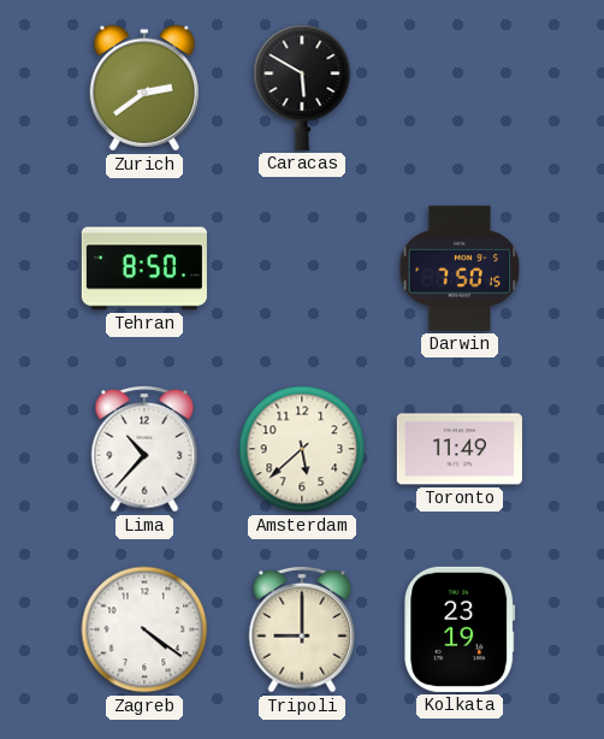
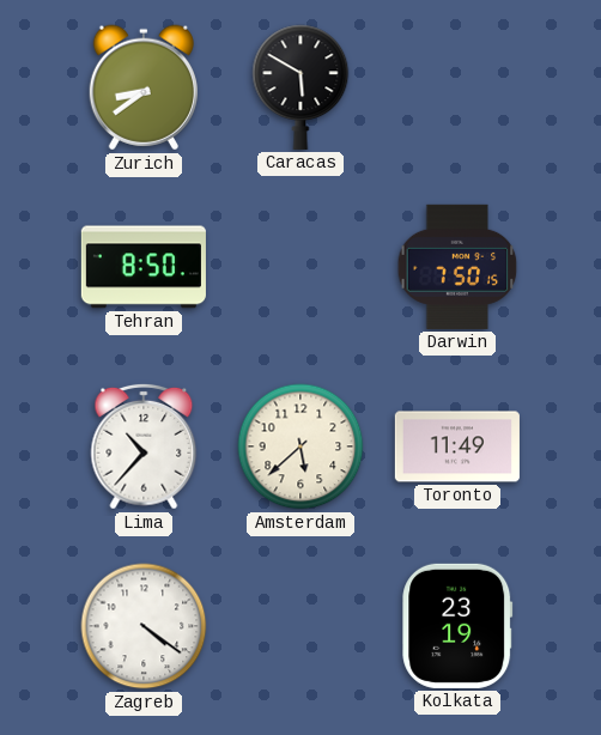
Zurich: 2:39 -> 8:39 (144, 87)
Tripoli: 9:00 -> none (302, 629)
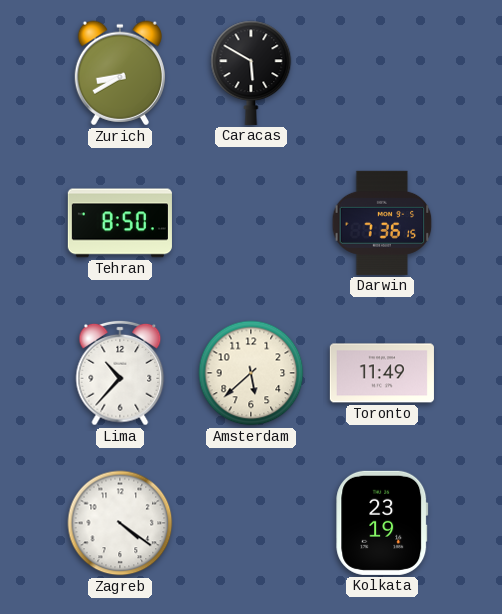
Zurich: 8:39 -> 8:40 (120, 73)
Darwin: 7:50 -> 7:36 (382, 223)
